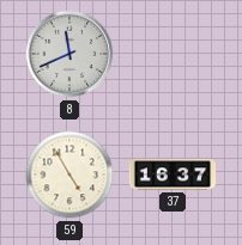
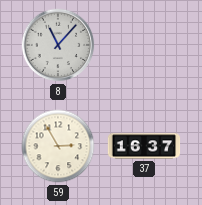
8: 11:41 -> 11:07 (58, 45)
59: 4:55 -> 2:55 (58, 146)
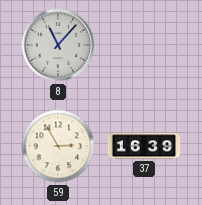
37: 16:37 -> 16:39 (144, 146)
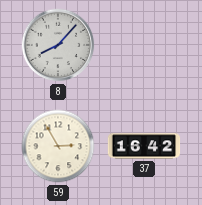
8: 11:07 -> 8:07 (58, 45)
37: 16:39 -> 16:42 (144, 146)
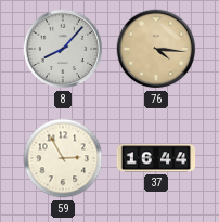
76: none -> 4:16 (156, 49)
37: 16:42 -> 16:44 (156, 158)
